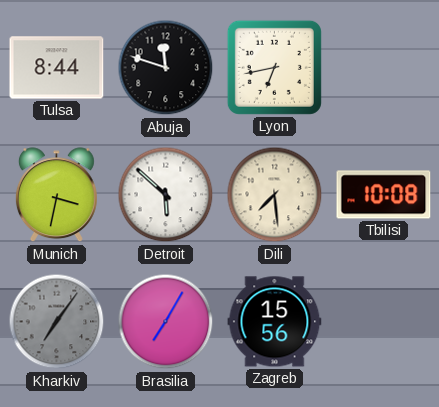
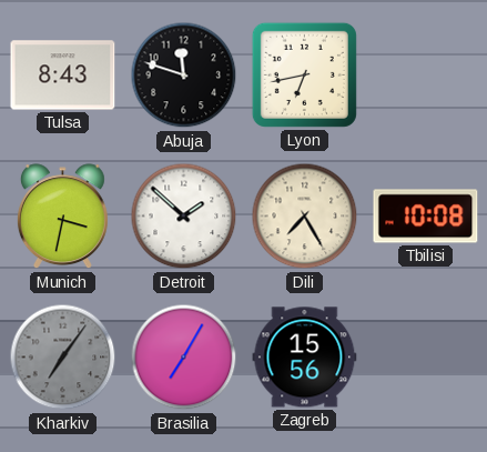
Tulsa: 8:44 -> 8:43 (63, 76)
Detroit: 5:52 -> 1:52 (184, 217)
Dili: 7:29 -> 7:25 (305, 217)
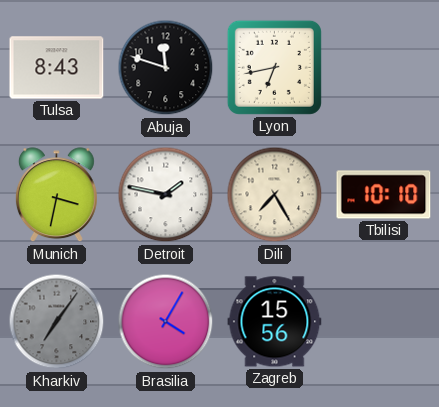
Detroit: 1:52 -> 1:47 (166, 195)
Tbilisi: 10:08 -> 10:10 (384, 195)
Brasilia: 7:05 -> 4:05 (166, 322)
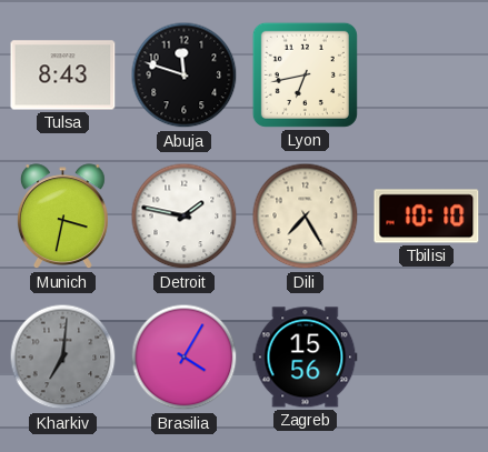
Kharkiv: 7:06 -> 7:01 (63, 358)
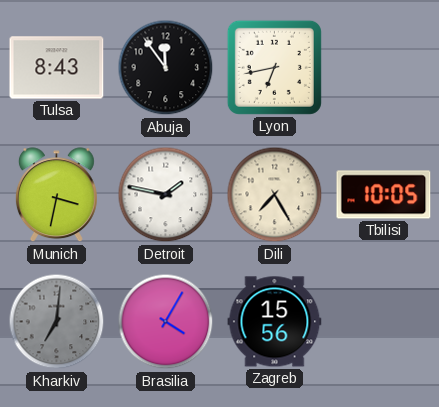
Abuja: 11:48 -> 11:54 (166, 68)
Tbilisi: 10:10 -> 10:05 (384, 195)
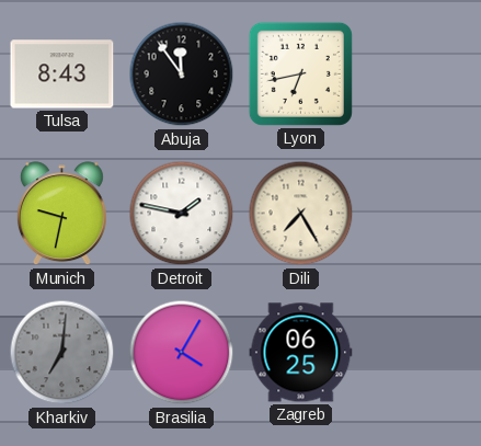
Munich: 3:32 -> 9:32 (61, 214)
Tbilisi: 10:05 -> none (384, 195)
Zagreb: 15:56 -> 06:25 (301, 353)
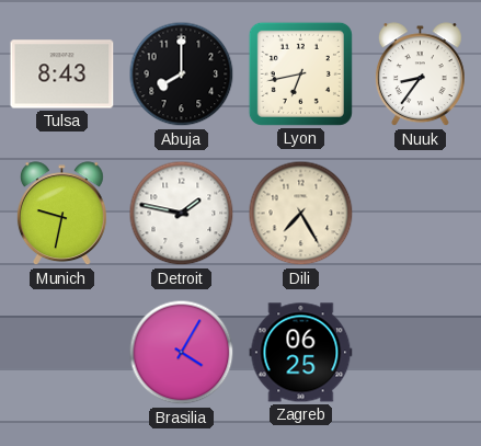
Abuja: 11:54 -> 8:00 (182, 75)
Nuuk: none -> 8:36 (420, 75)
Kharkiv: 7:01 -> none (62, 353)
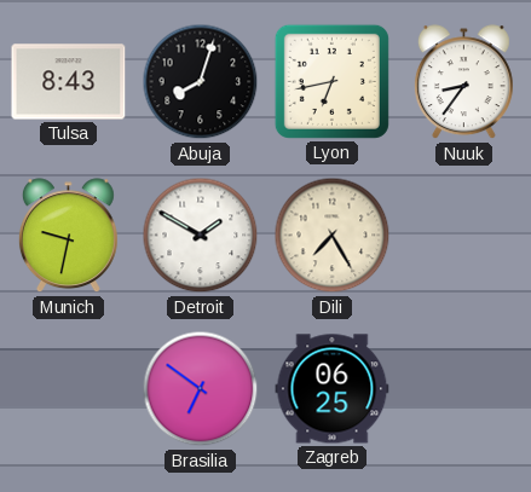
Abuja: 8:00 -> 8:03 (201, 82)
Detroit: 1:47 -> 1:50 (201, 236)
Brasilia: 4:05 -> 6:51 (201, 389)
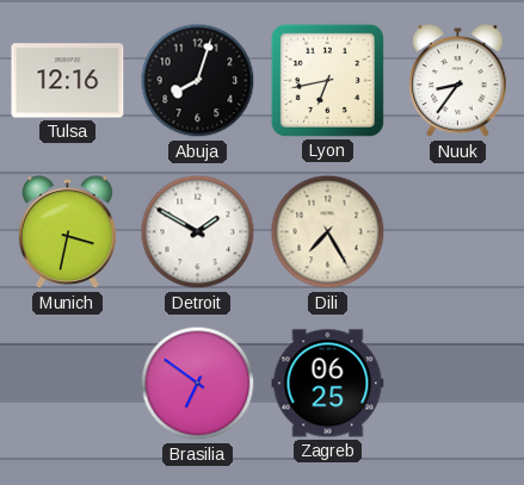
Tulsa: 8:43 -> 12:16 (68, 81)
Munich: 9:32 -> 3:32 (67, 232)
